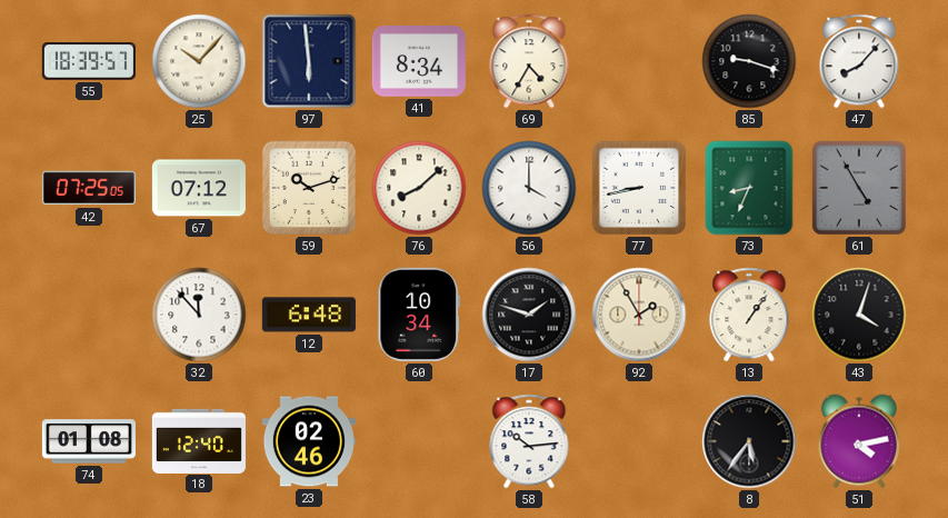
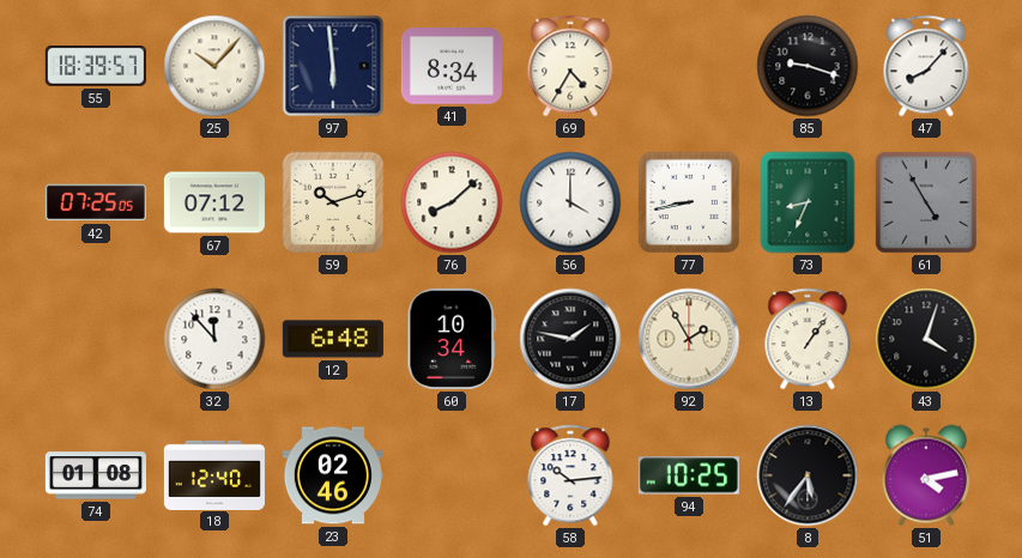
17: 1:48 -> 1:47 (570, 339)
94: none -> 10:25 (689, 475)
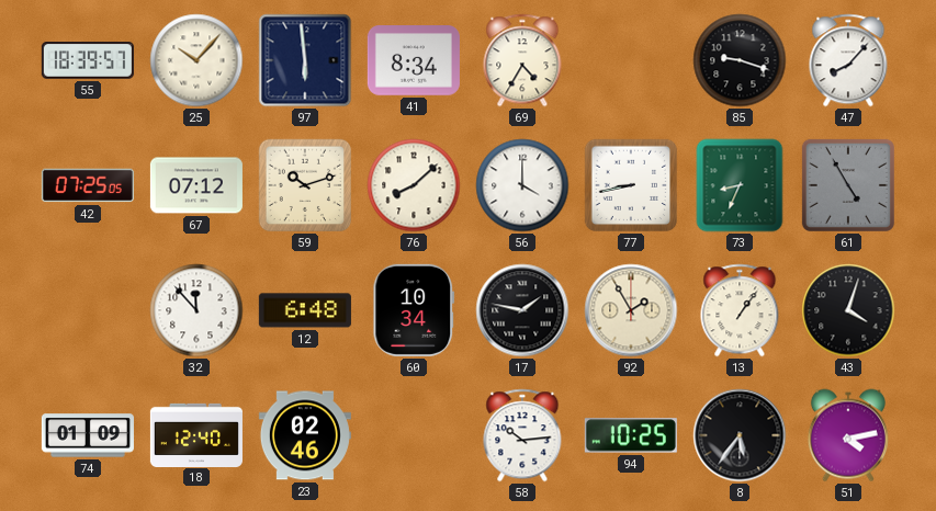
74: 01:08 -> 01:09 (88, 435)
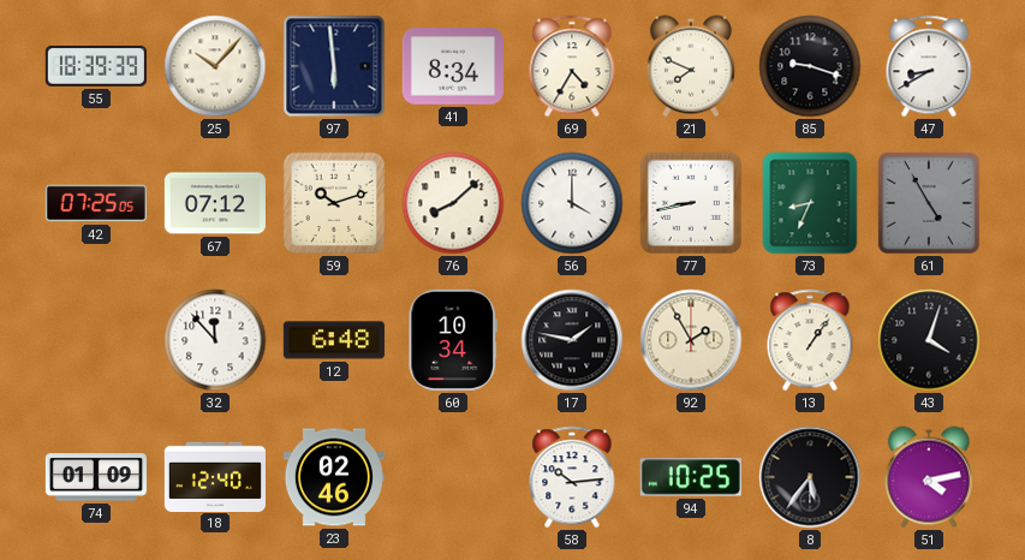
55: 18:39:57 -> 18:39:39 (96, 67)
21: none -> 7:49 (691, 66)
47: 8:07 -> 8:40 (929, 66)
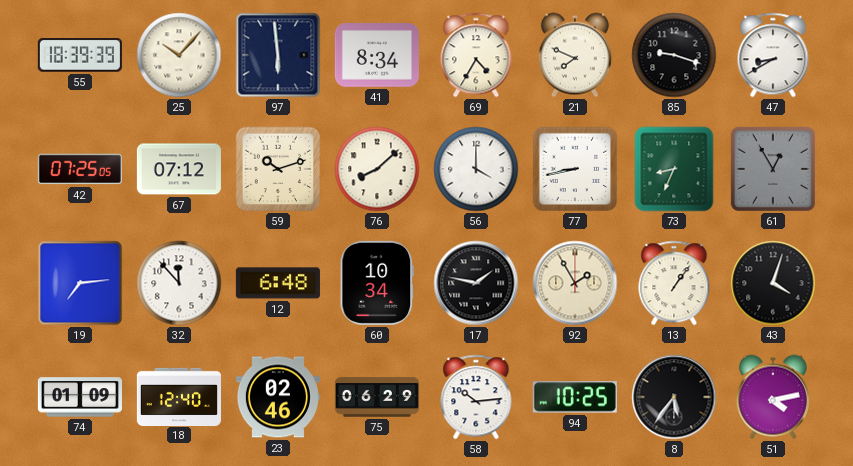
61: 4:55 -> 12:55 (773, 169)
19: none -> 7:14 (80, 283)
75: none -> 06:29 (377, 397)
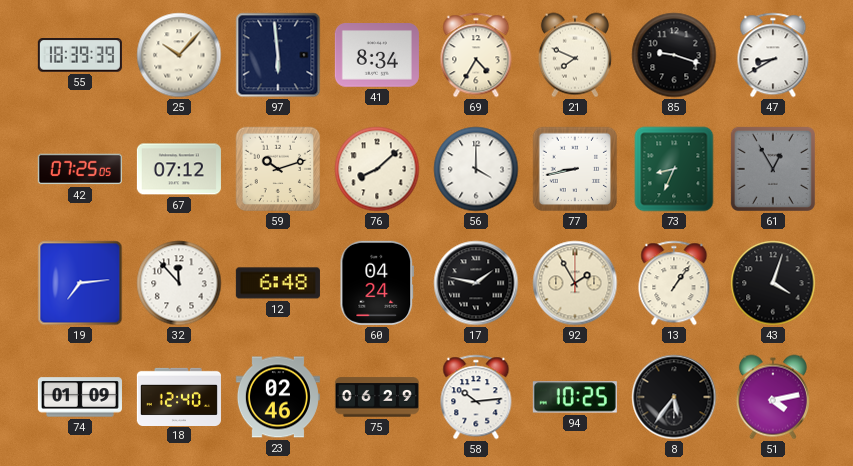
60: 10:34 -> 04:24 (377, 283)
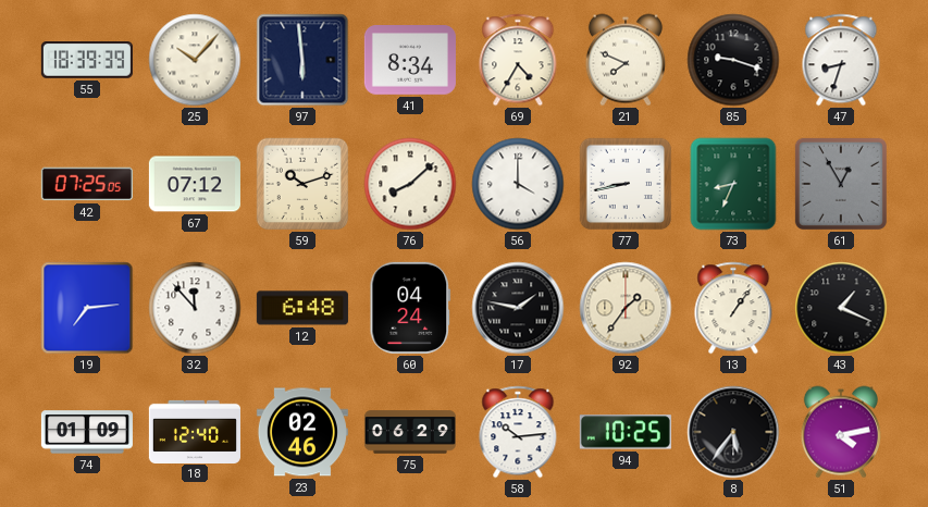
47: 8:40 -> 8:33 (841, 60)
92: 1:55 -> 1:36 (626, 308)
43: 4:03 -> 1:19 (841, 308)
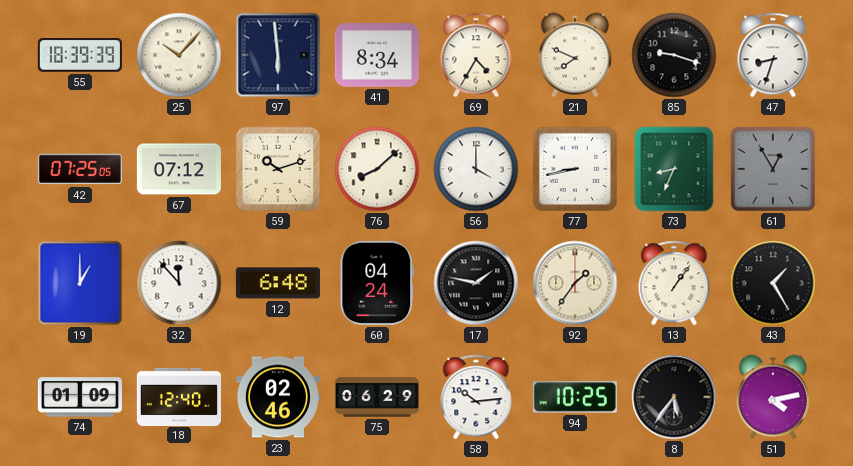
19: 7:14 -> 1:00 (80, 283)
43: 1:19 -> 1:25 (773, 283)
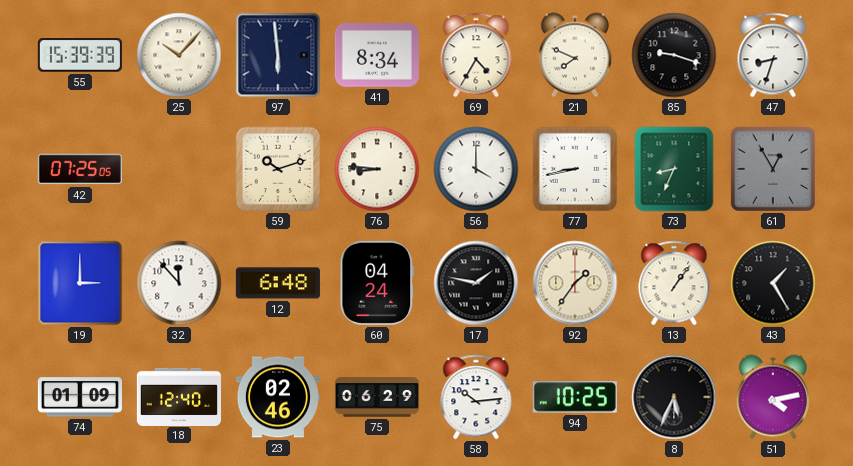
55: 18:39 -> 15:39 (80, 56)
67: 07:12 -> none (179, 169)
76: 8:08 -> 8:46 (377, 169)
19: 1:00 -> 3:00 (80, 283)
8: 5:36 -> 5:34 (674, 397)
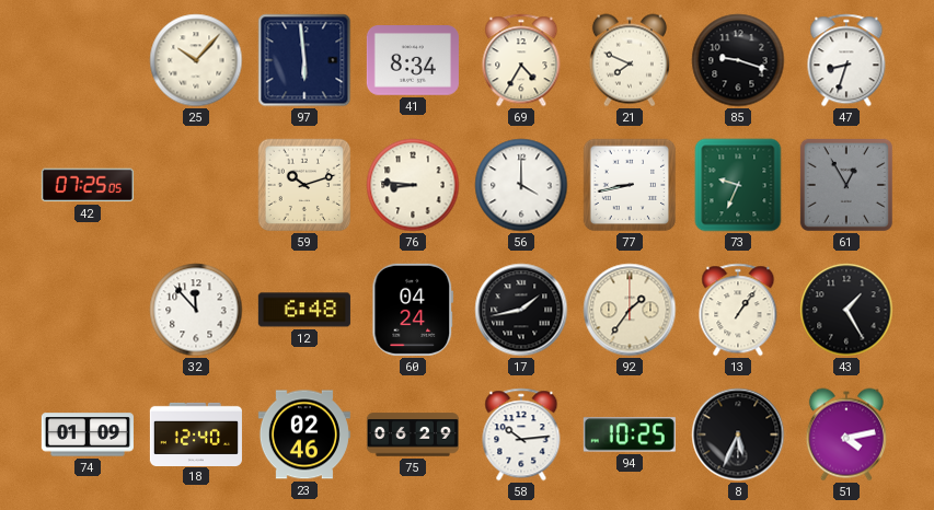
55: 15:39 -> none (80, 56)
73: 8:34 -> 9:34 (738, 185)
19: 3:00 -> none (80, 283)
17: 1:47 -> 1:43 (521, 310)
